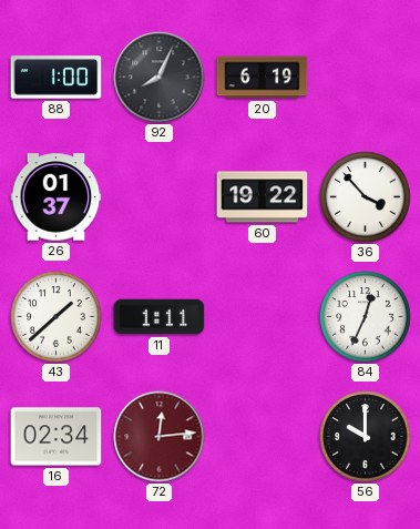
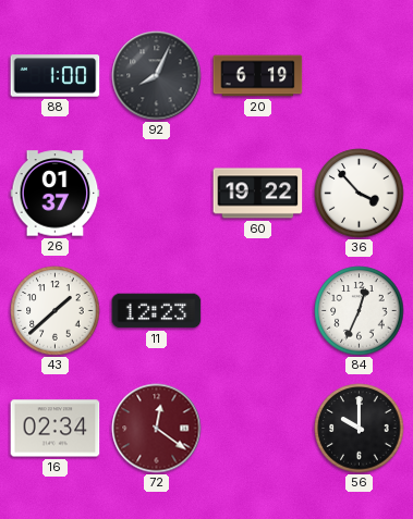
11: 1:11 -> 12:23 (157, 311)
72: 12:14 -> 12:21 (157, 429)
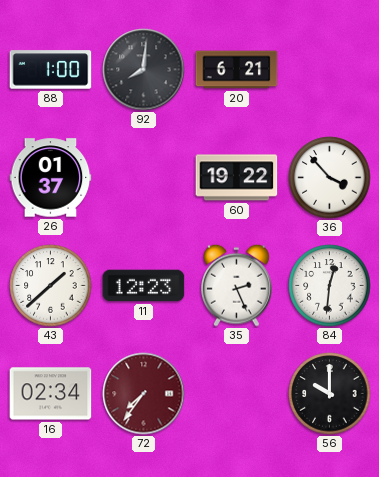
92: 8:04 -> 8:01 (144, 70)
20: 6:19 -> 6:21 (237, 70)
35: none -> 2:26 (237, 285)
84: 12:34 -> 12:31 (330, 286)
72: 12:21 -> 7:36 (144, 394)
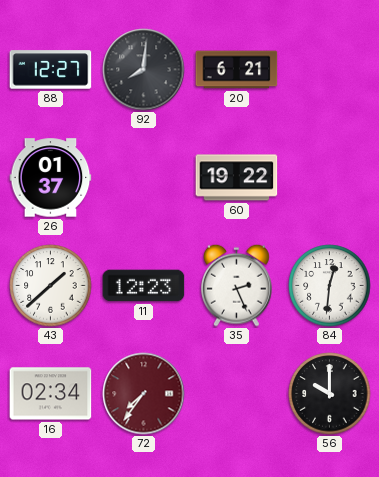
88: 1:00 -> 12:27 (51, 70)
36: 3:53 -> none (330, 178)
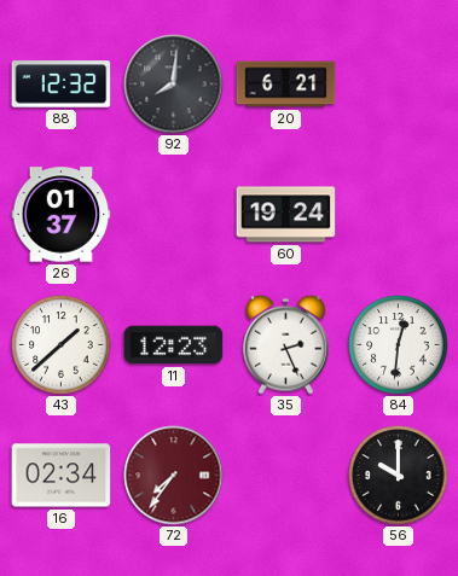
88: 12:27 -> 12:32 (62, 85)
60: 19:22 -> 19:24 (286, 215)
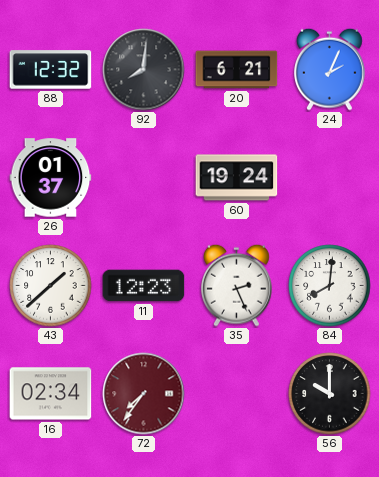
24: none -> 2:04 (330, 69)
84: 12:31 -> 8:01 (330, 286)
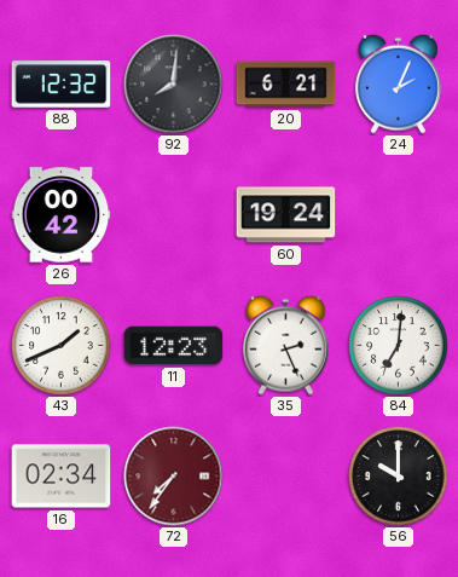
26: 01:37 -> 00:42 (62, 215)
43: 1:38 -> 1:41 (62, 346)
84: 8:01 -> 7:01 (399, 346)
